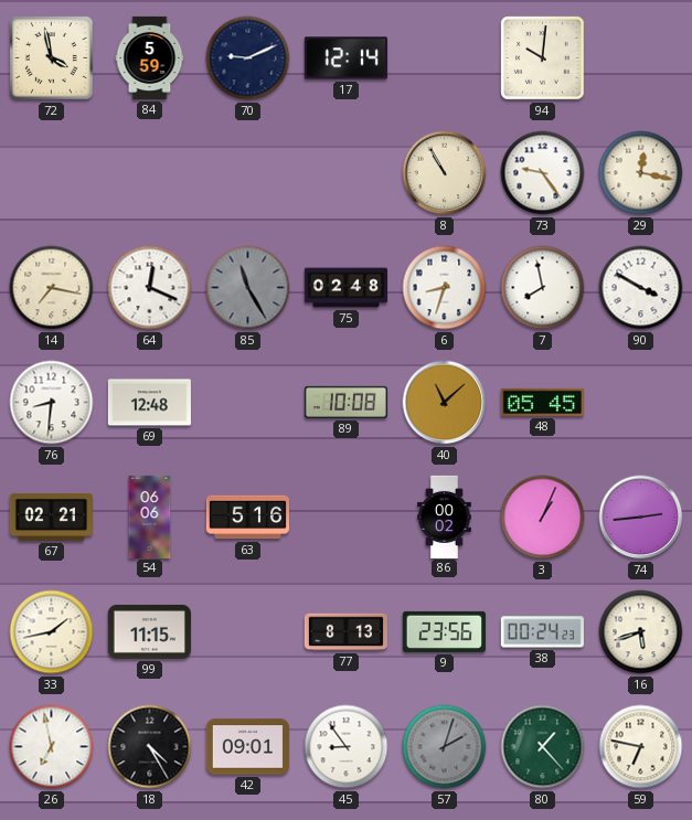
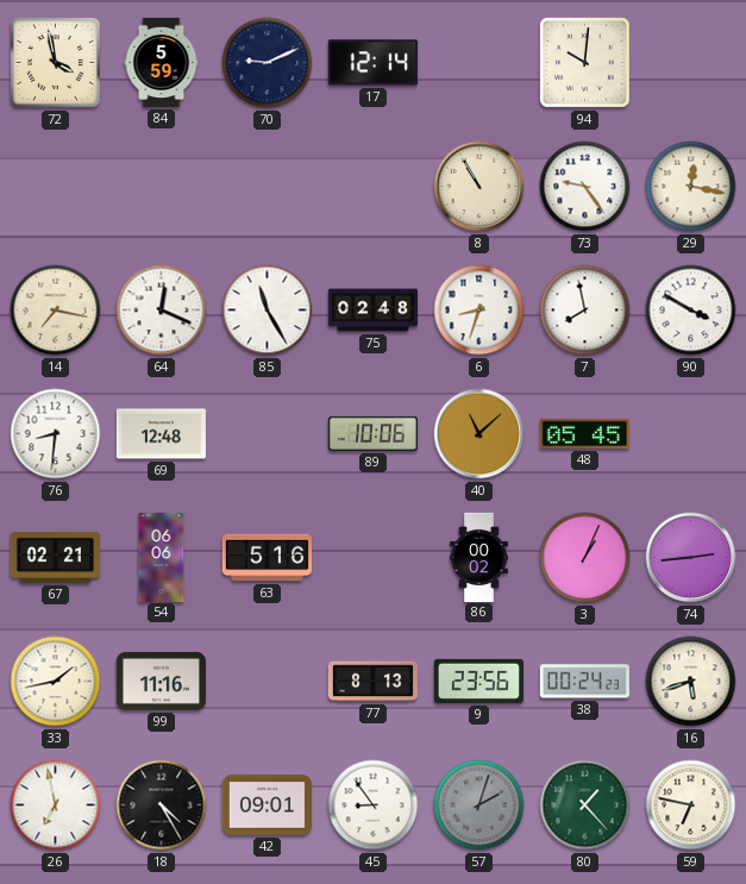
85 dial: grey -> white (268, 311)
89: 10:08 -> 10:06 (372, 433)
99: 11:15 -> 11:16 (161, 681)
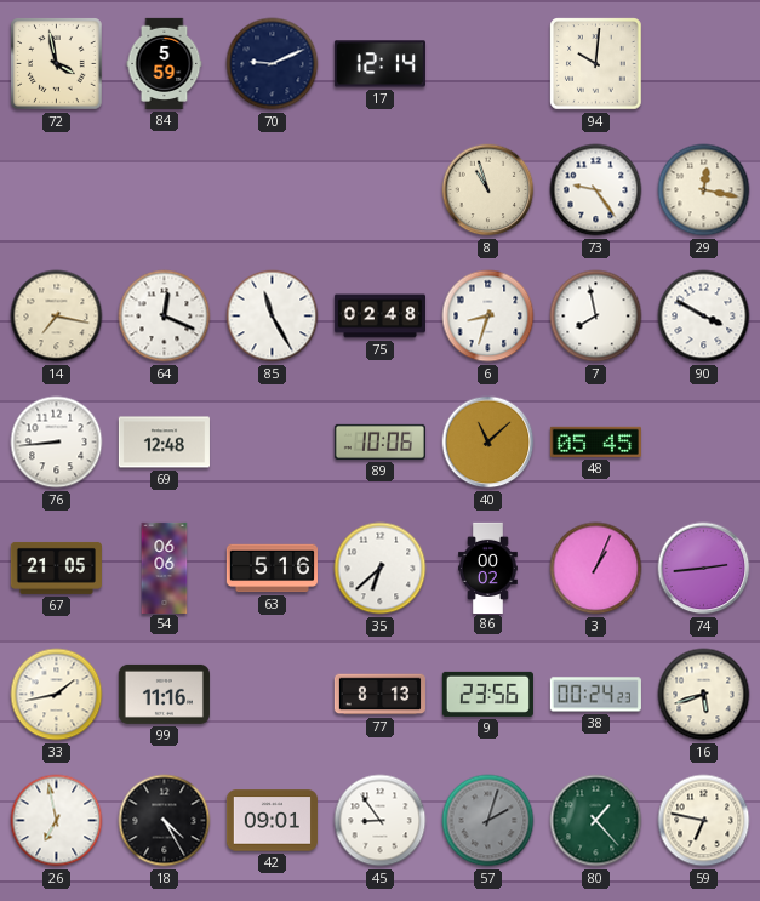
8: 10:55 -> 10:57 (488, 190)
76: 8:31 -> 8:44 (57, 443)
67: 02:21 -> 21:05 (56, 568)
35: none -> 6:38 (381, 569)
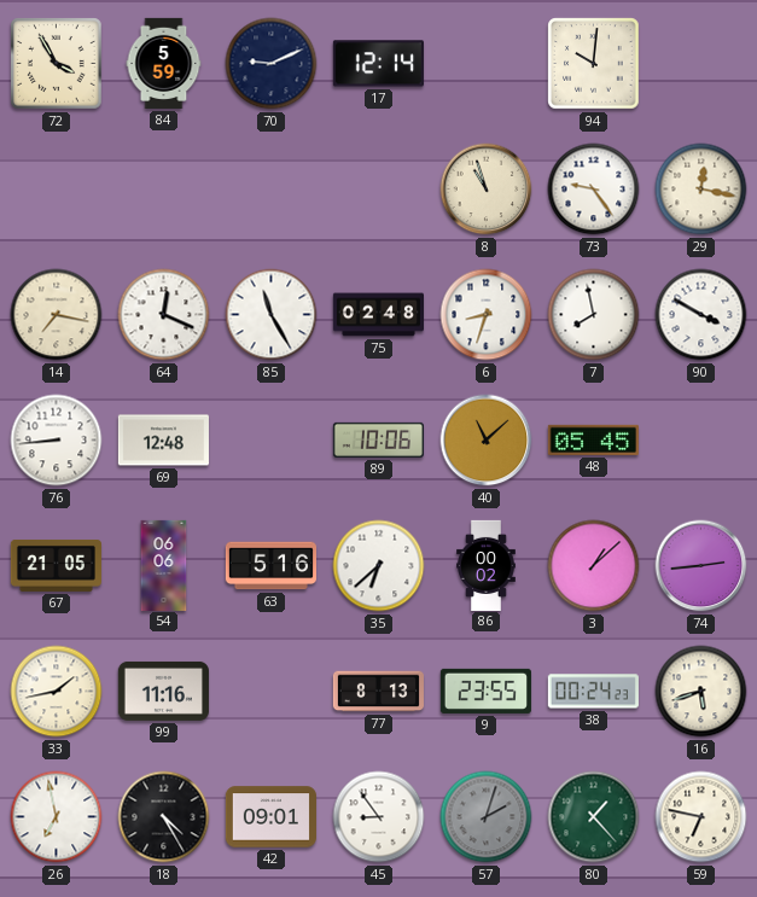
72: 3:58 -> 3:55 (57, 64)
3: 1:04 -> 1:08 (594, 566)
9: 23:56 -> 23:55 (485, 691)
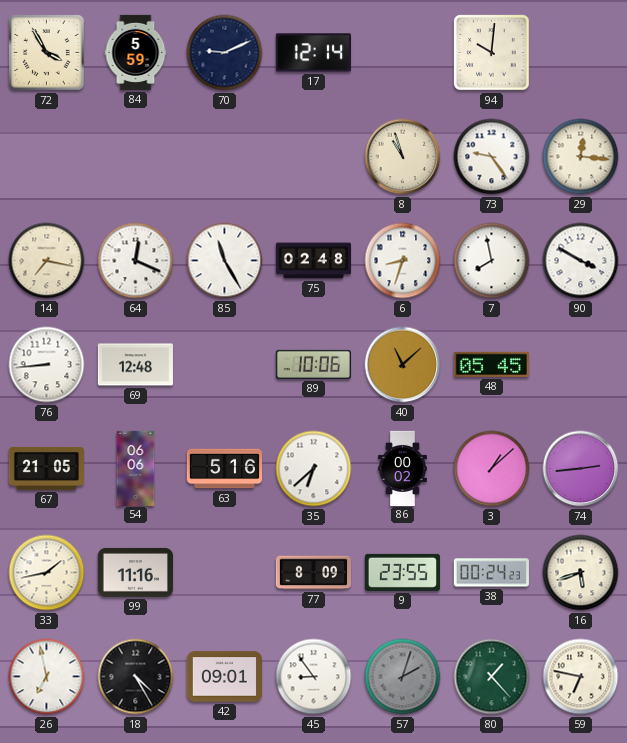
29: 12:17 -> 12:16 (581, 157)
77: 8:13 -> 8:09 (313, 573)
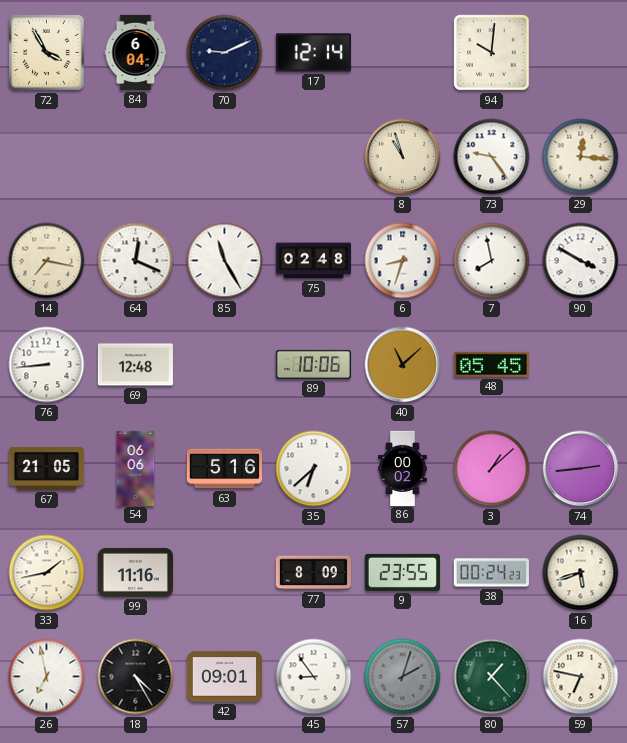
84: 5:59 -> 6:04 (136, 52)
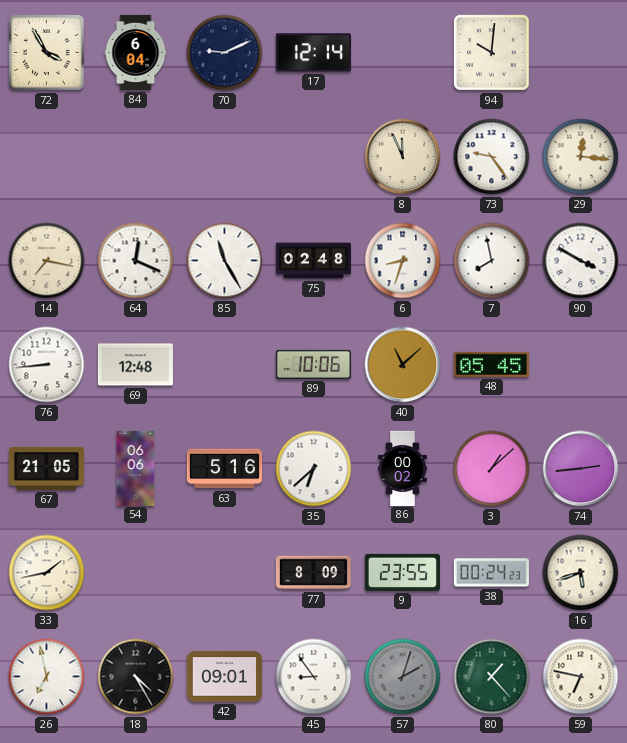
8: 10:57 -> 11:56 (403, 157)
99: 11:16 -> none (135, 572)
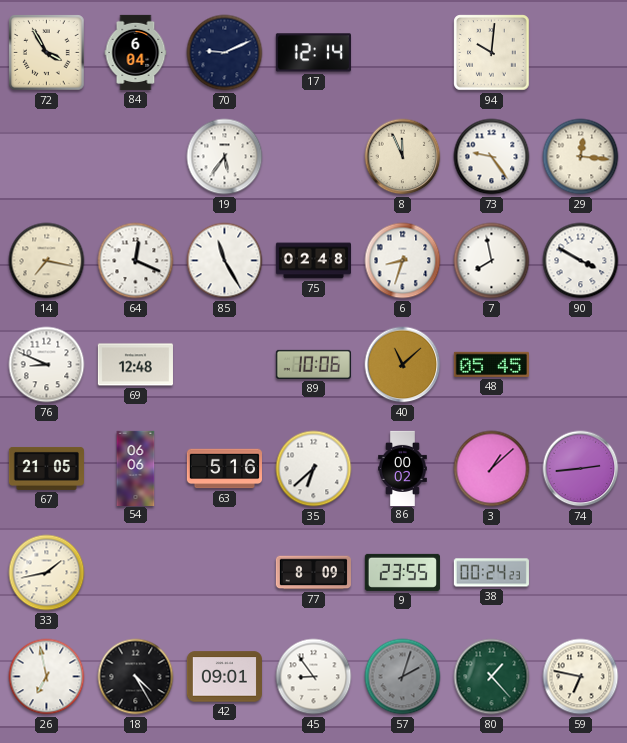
19: none -> 5:36 (225, 157)
76: 8:44 -> 8:49 (47, 365)
16: 5:42 -> none (581, 573)
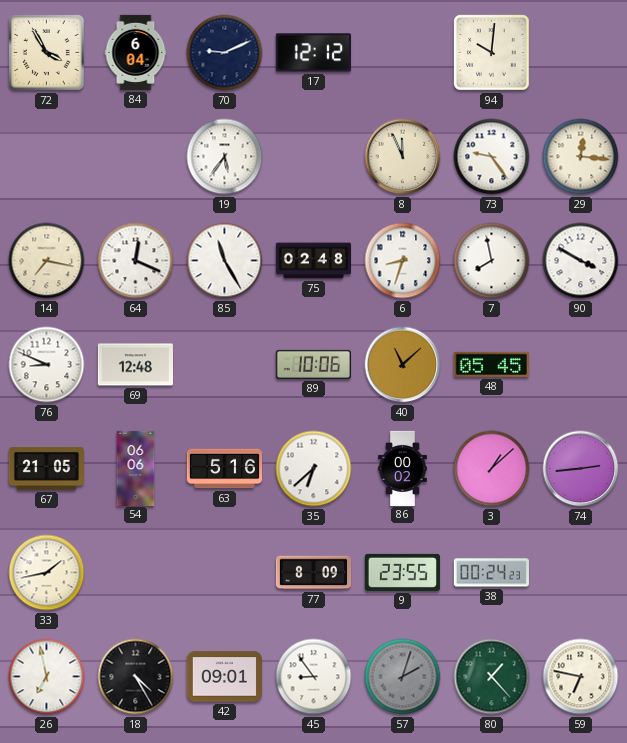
17: 12:14 -> 12:12 (313, 53)
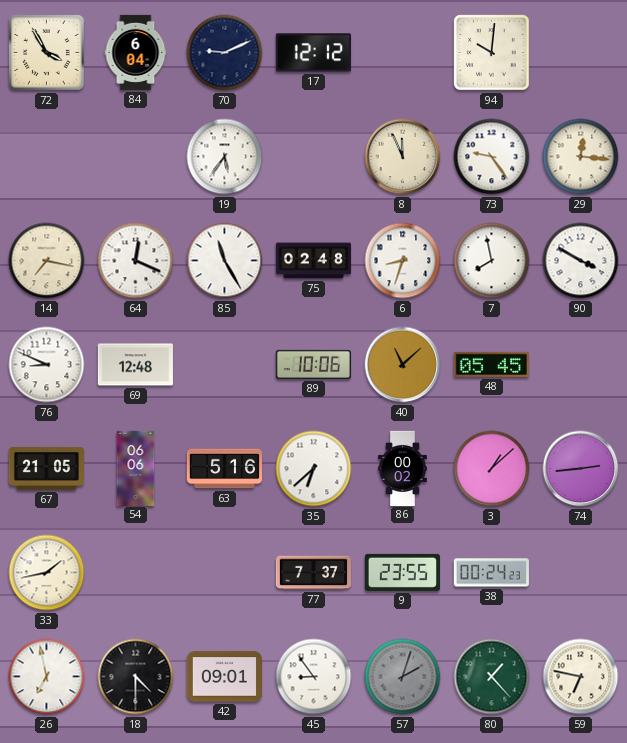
77: 8:09 -> 7:37 (313, 573)
18: 4:25 -> 4:30 (136, 677)
